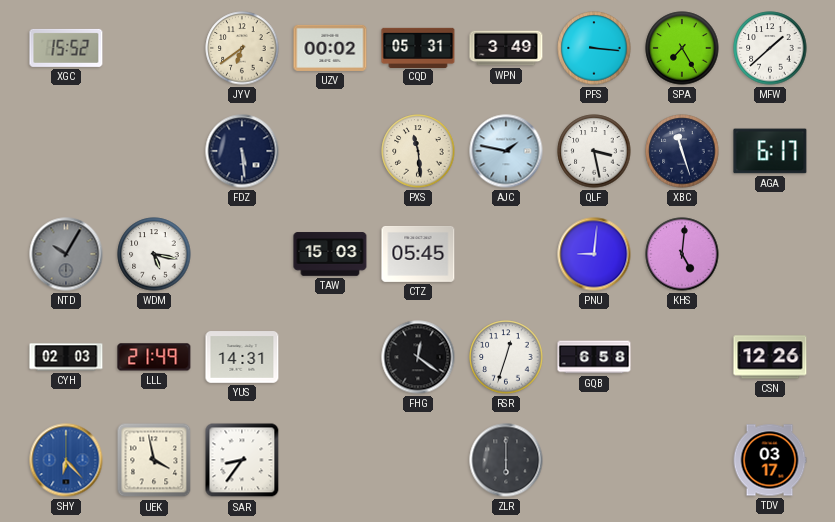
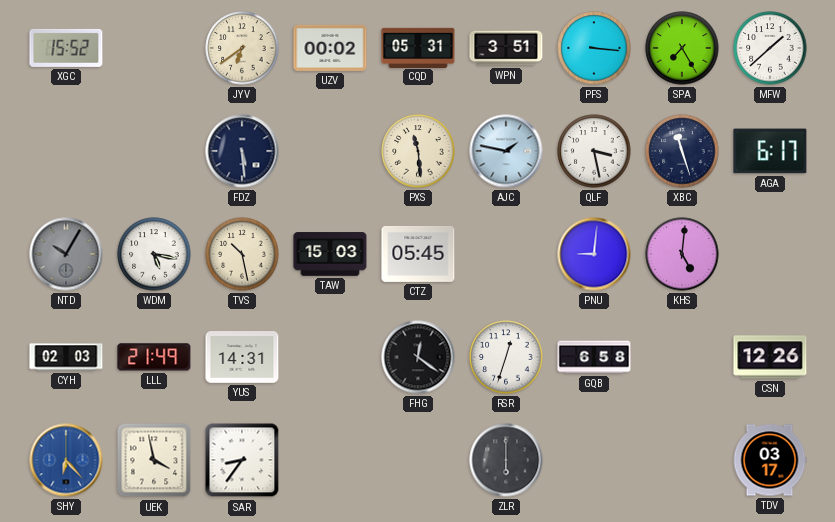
WPN: 3:49 -> 3:51 (506, 48)
TVS: none -> 10:28 (242, 254)
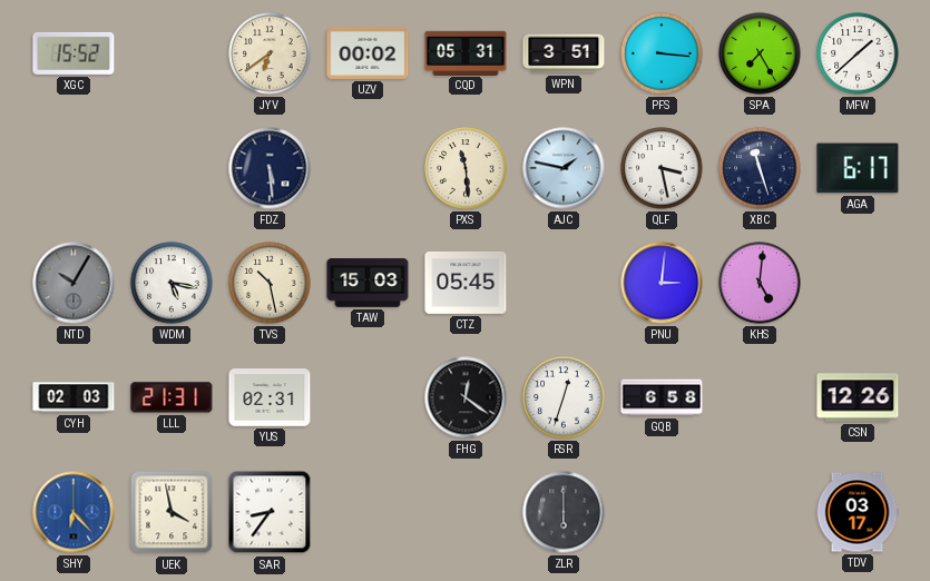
PNU: 9:01 -> 3:01 (662, 283)
LLL: 21:49 -> 21:31 (172, 397)
YUS: 14:31 -> 02:31 (270, 397)
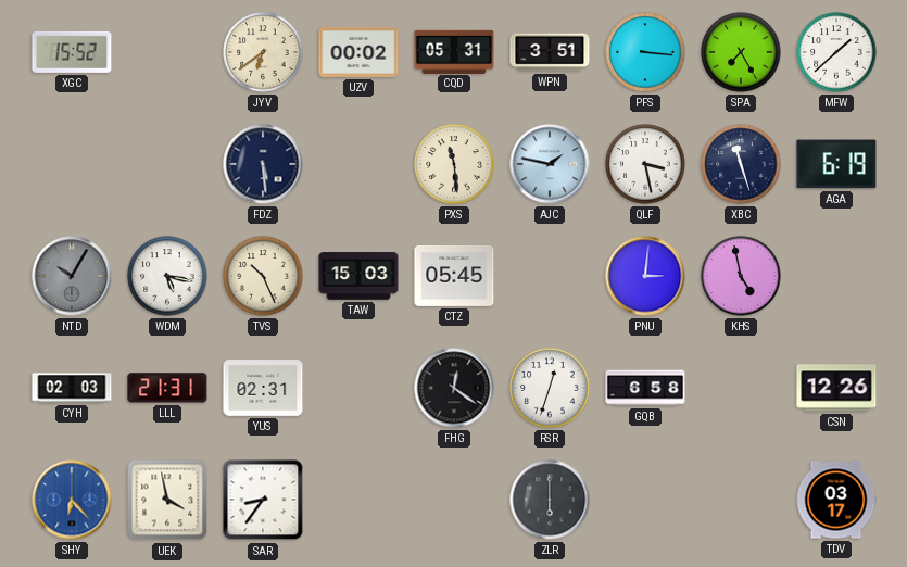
AGA: 6:17 -> 6:19 (836, 164)
TVS: 10:28 -> 10:26 (263, 276)
KHS: 5:01 -> 4:58 (741, 276)
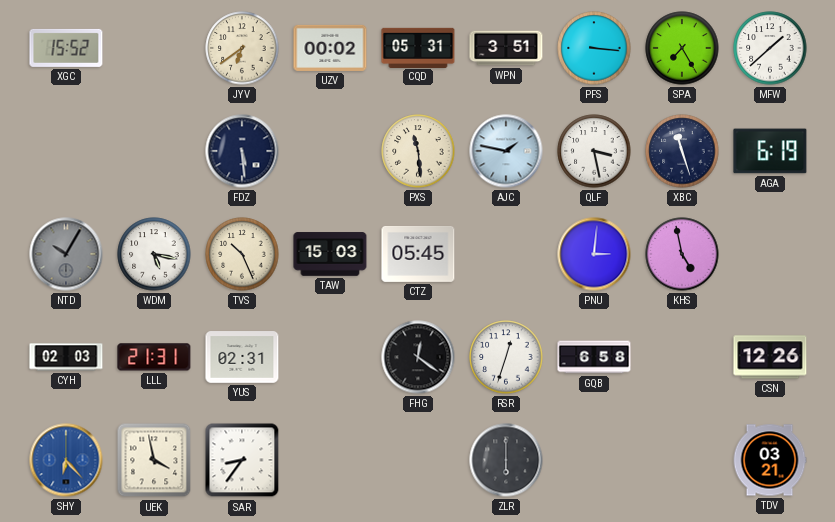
TDV: 03:17 -> 03:21 (770, 460)
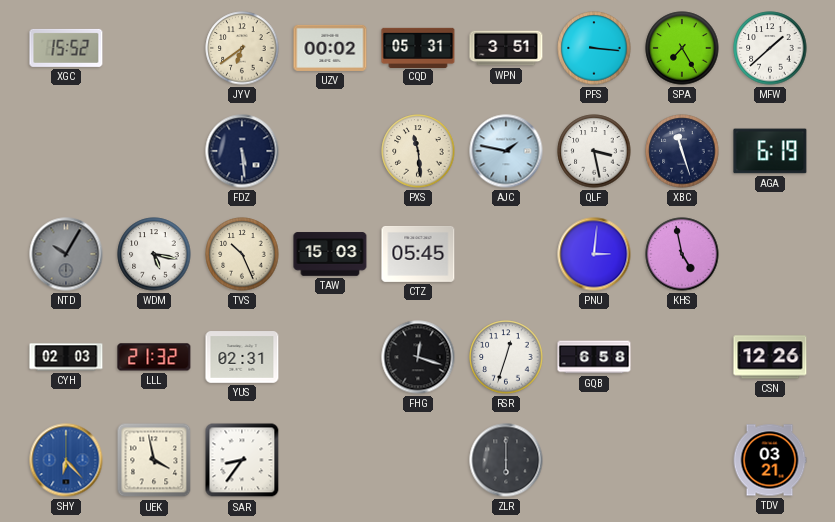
LLL: 21:31 -> 21:32 (154, 357)
FHG: 12:21 -> 12:18 (418, 357)
